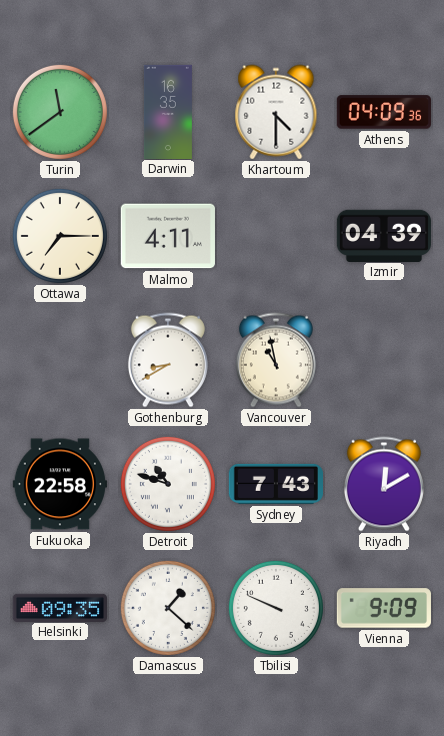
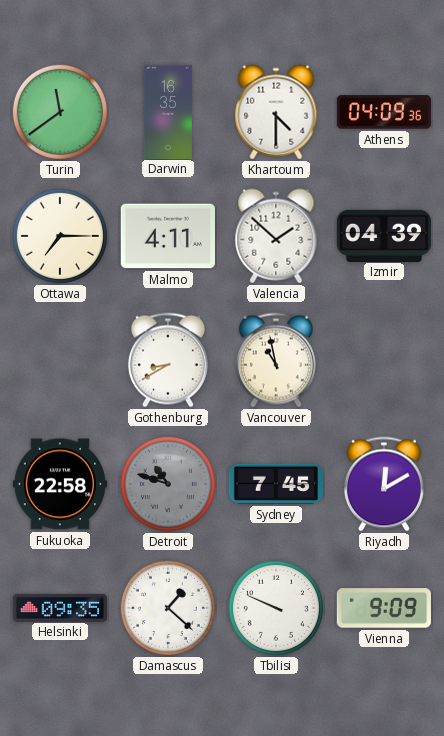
Valencia: none -> 1:52 (276, 236)
Detroit dial: white -> grey (168, 484)
Sydney: 7:43 -> 7:45 (275, 484)
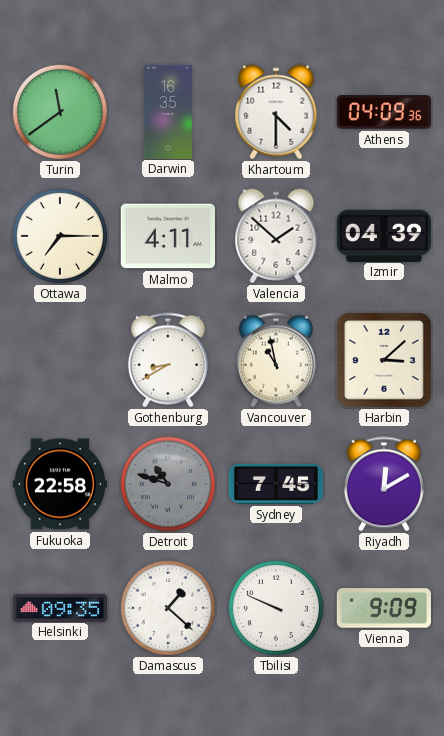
Harbin: none -> 3:08 (384, 360)
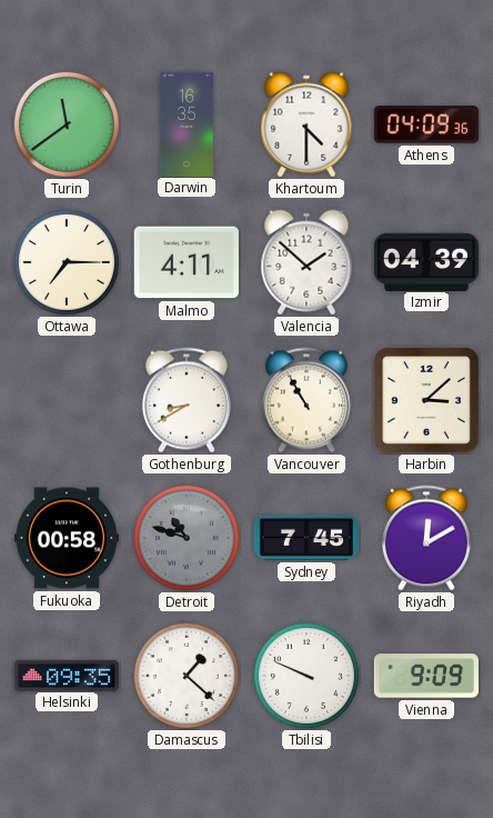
Vancouver: 10:58 -> 10:55 (306, 400)
Fukuoka: 22:58 -> 00:58 (67, 538)
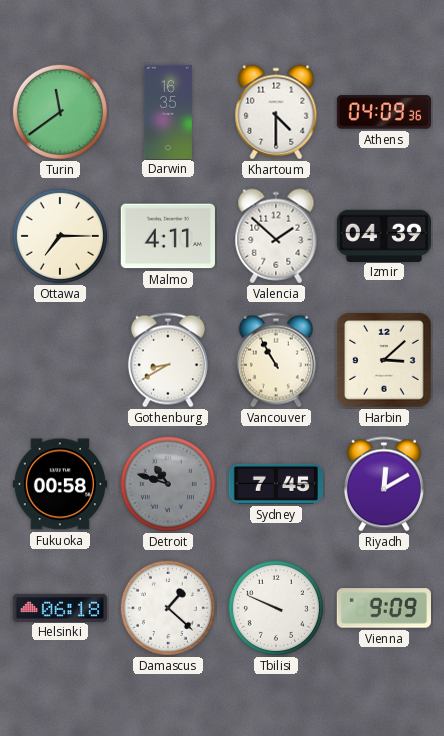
Helsinki: 09:35 -> 06:18 (59, 607)
